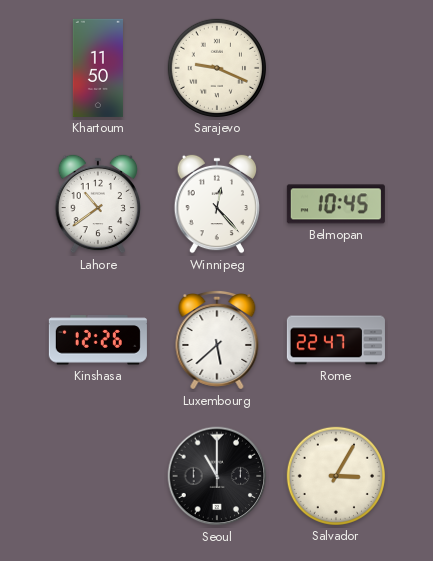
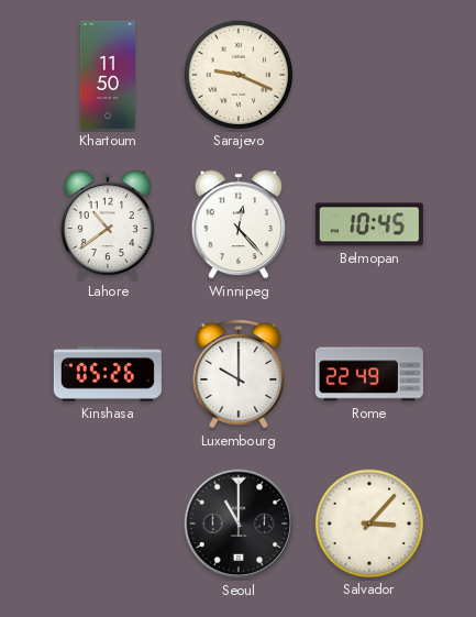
Kinshasa: 12:26 -> 05:26 (108, 374)
Luxembourg: 5:38 -> 10:00 (239, 374)
Rome: 22:47 -> 22:49 (369, 374)
Salvador: 3:05 -> 3:07 (369, 524)
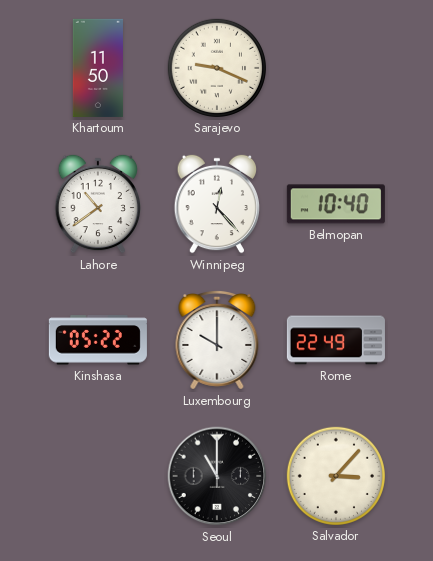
Belmopan: 10:45 -> 10:40 (336, 204)
Kinshasa: 05:26 -> 05:22 (98, 340)
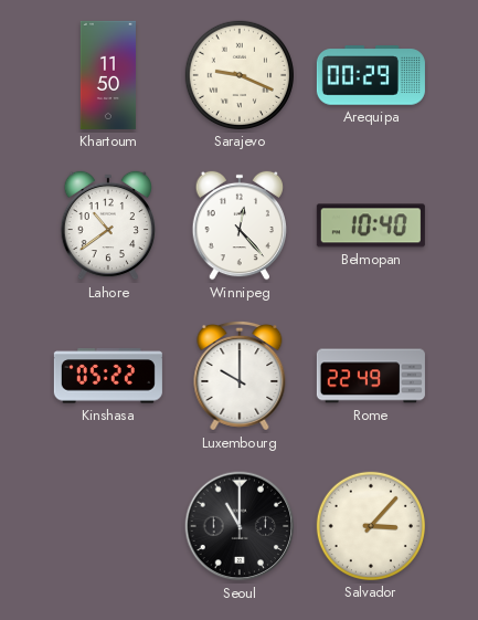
Arequipa: none -> 00:29 (371, 75)
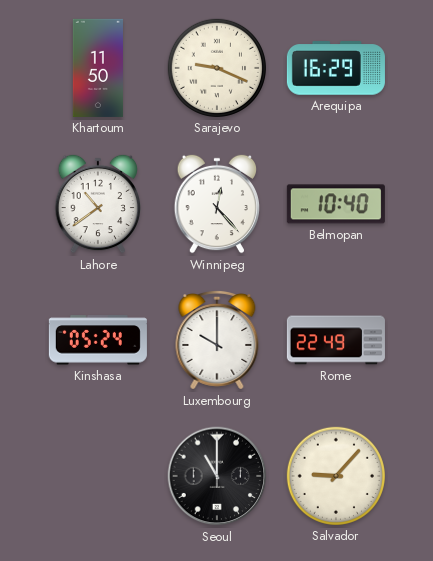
Arequipa: 00:29 -> 16:29 (336, 68)
Kinshasa: 05:22 -> 05:24 (98, 340)
Salvador: 3:07 -> 9:07 (336, 476)
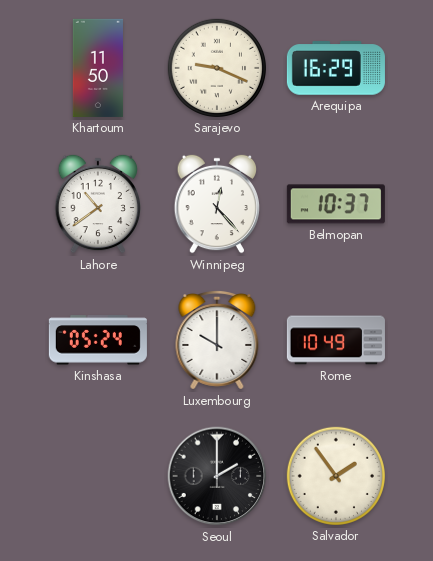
Belmopan: 10:40 -> 10:37 (336, 204)
Rome: 22:49 -> 10:49 (336, 340)
Seoul: 11:00 -> 2:00 (217, 476)
Salvador: 9:07 -> 1:54 (336, 476)
